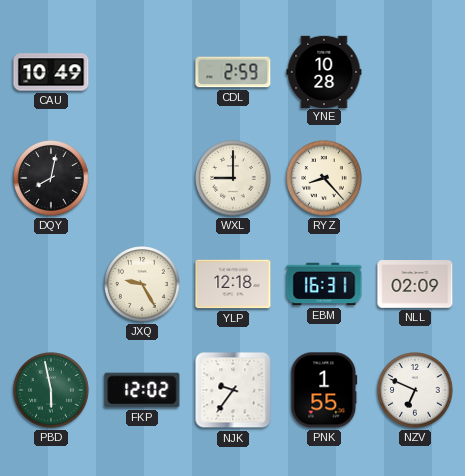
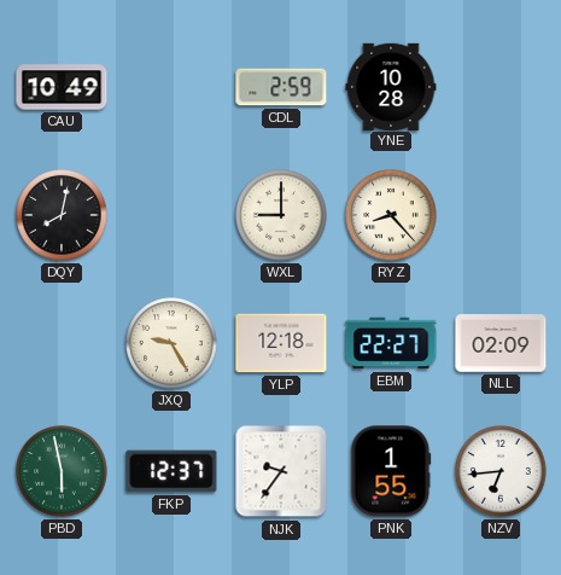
EBM: 16:31 -> 22:27 (391, 343)
FKP: 12:02 -> 12:37 (171, 471)
NZV: 6:49 -> 6:44 (501, 471)
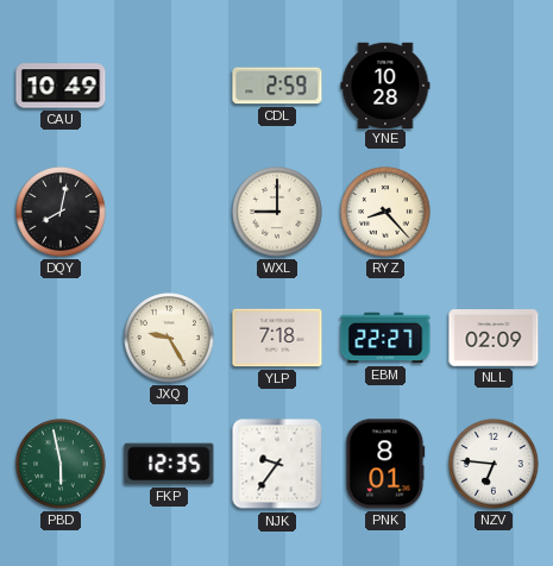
YLP: 12:18 -> 7:18 (277, 338)
FKP: 12:37 -> 12:35 (169, 464)
PNK: 1:55 -> 8:01 (385, 464)
NZV: 6:44 -> 6:46 (494, 464)
